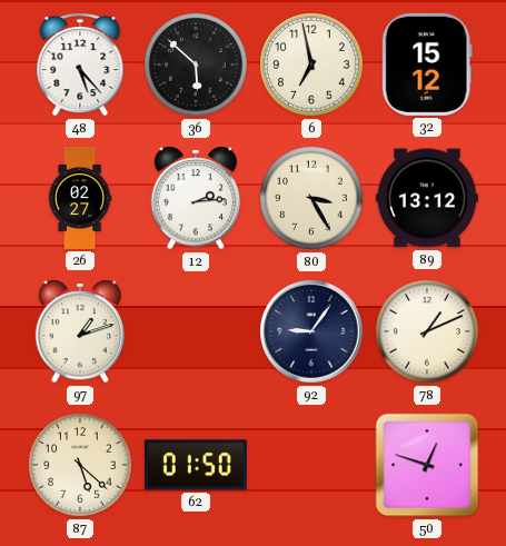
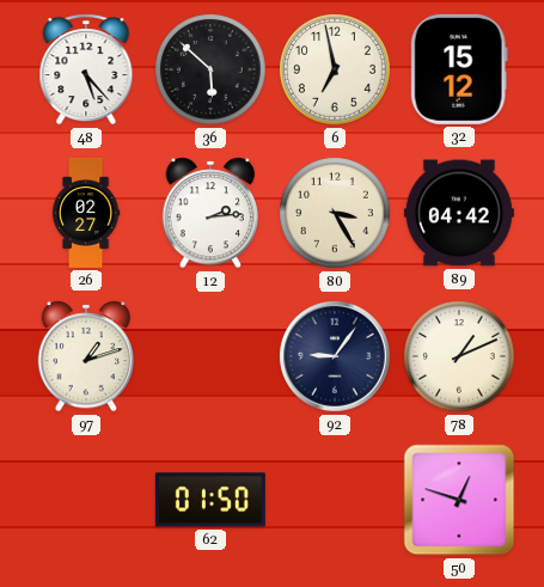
89: 13:12 -> 04:42 (459, 213)
87: 5:22 -> none (80, 465)
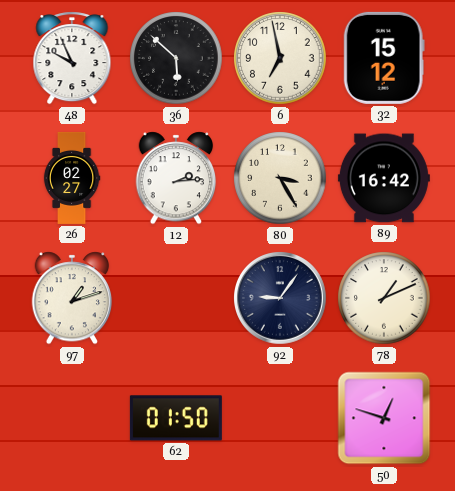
48: 5:23 -> 9:56 (72, 58)
89: 04:42 -> 16:42 (384, 178)
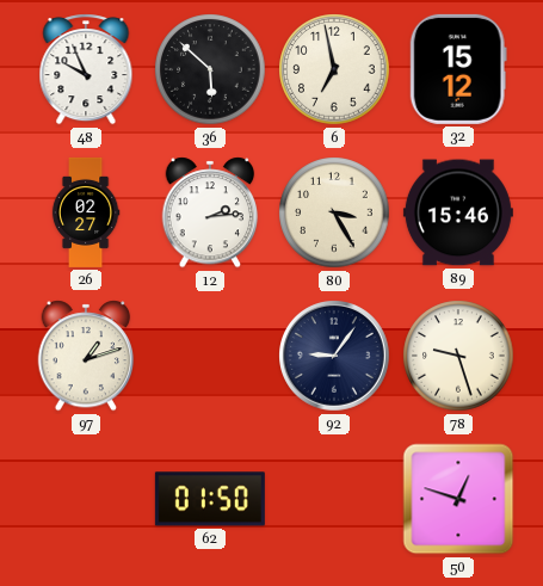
89: 16:42 -> 15:46 (458, 212)
78: 1:11 -> 9:27 (458, 356)
